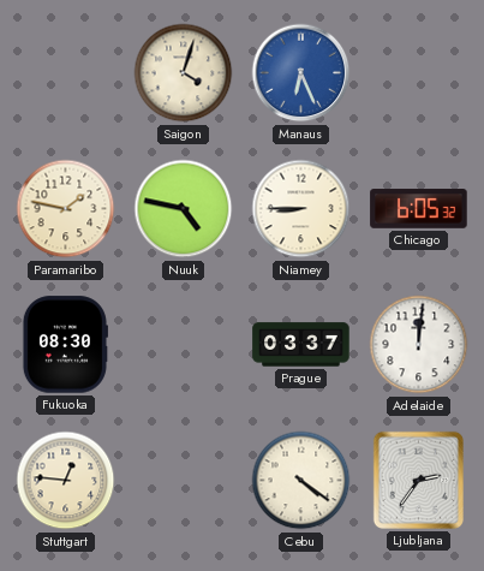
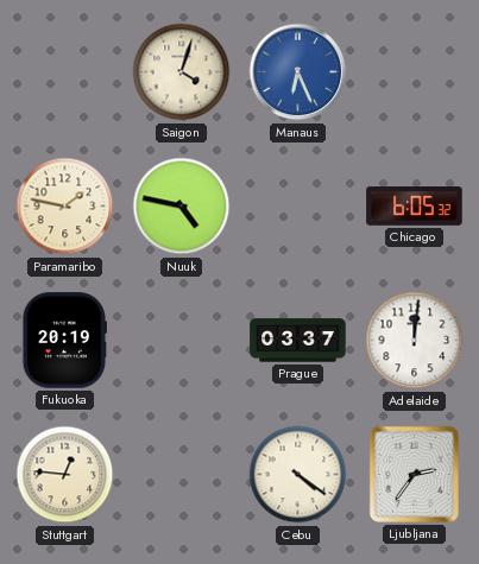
Niamey: 8:45 -> none (301, 209)
Fukuoka: 08:30 -> 20:19 (64, 341)
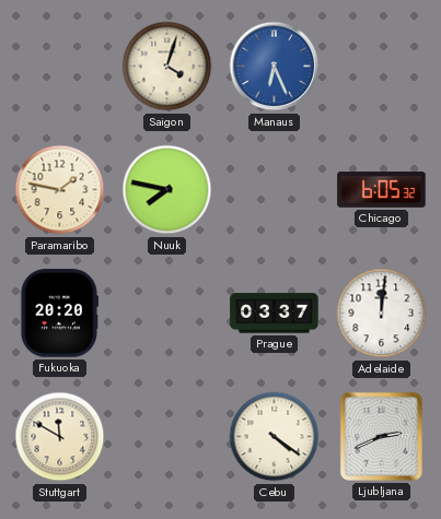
Nuuk: 4:47 -> 7:47 (167, 190)
Fukuoka: 20:19 -> 20:20 (59, 314)
Stuttgart: 12:46 -> 11:50 (60, 437)
Ljubljana: 2:36 -> 2:41 (381, 436)
